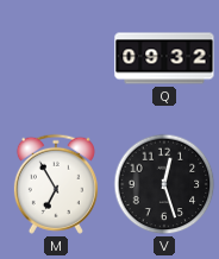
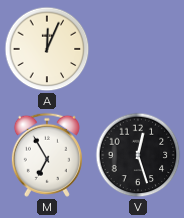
A: none -> 12:04 (47, 49)
Q: 09:32 -> none (164, 58)
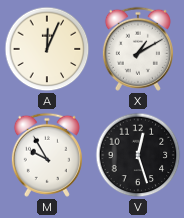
X: none -> 1:10 (138, 49)
M: 6:55 -> 9:55 (47, 155)
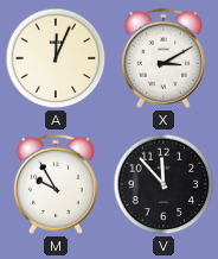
X: 1:10 -> 3:10 (163, 58)
V: 12:27 -> 11:53 (163, 184)
